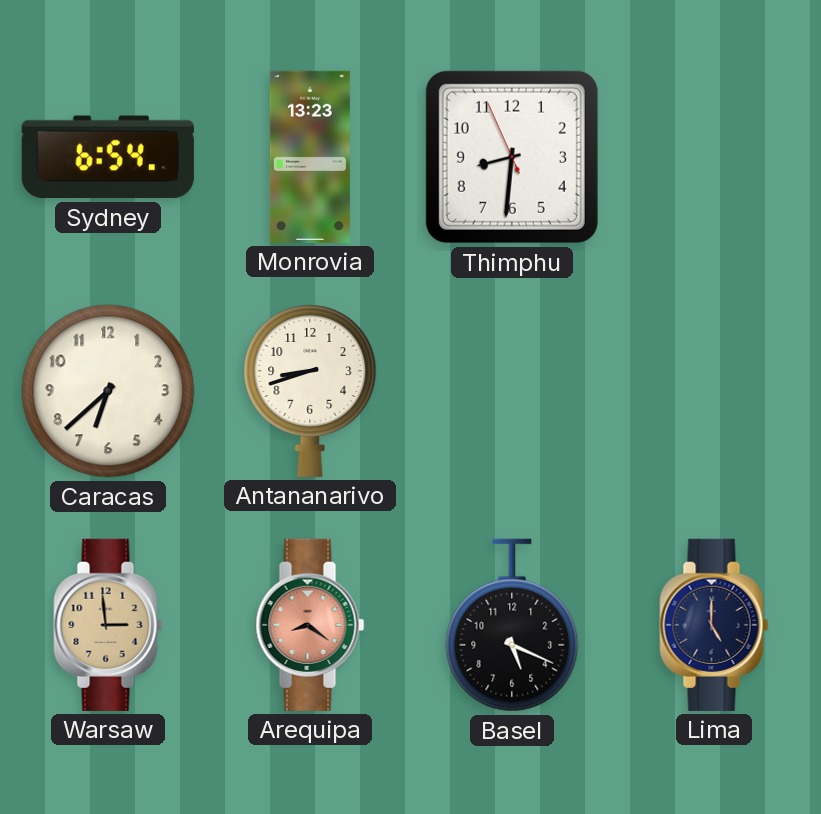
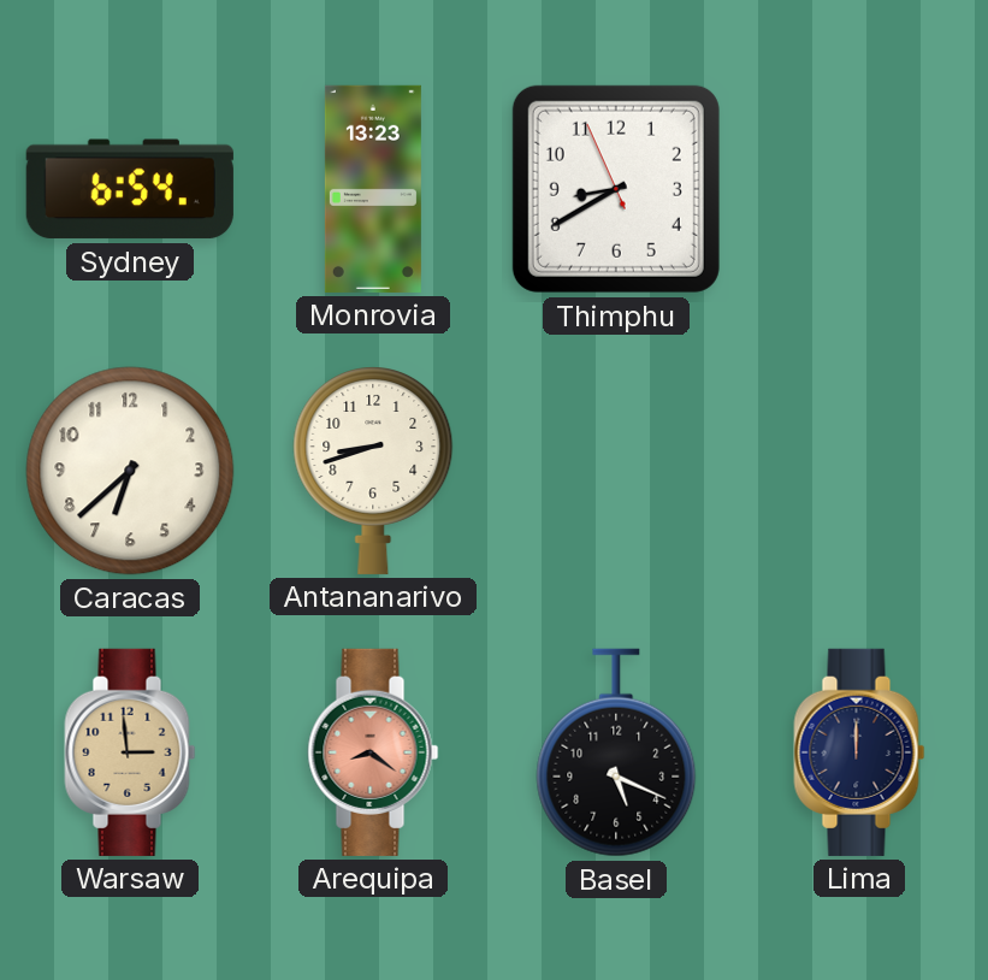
Thimphu: 8:30 -> 8:39 (616, 189)
Lima: 5:00 -> 12:00 (859, 752)
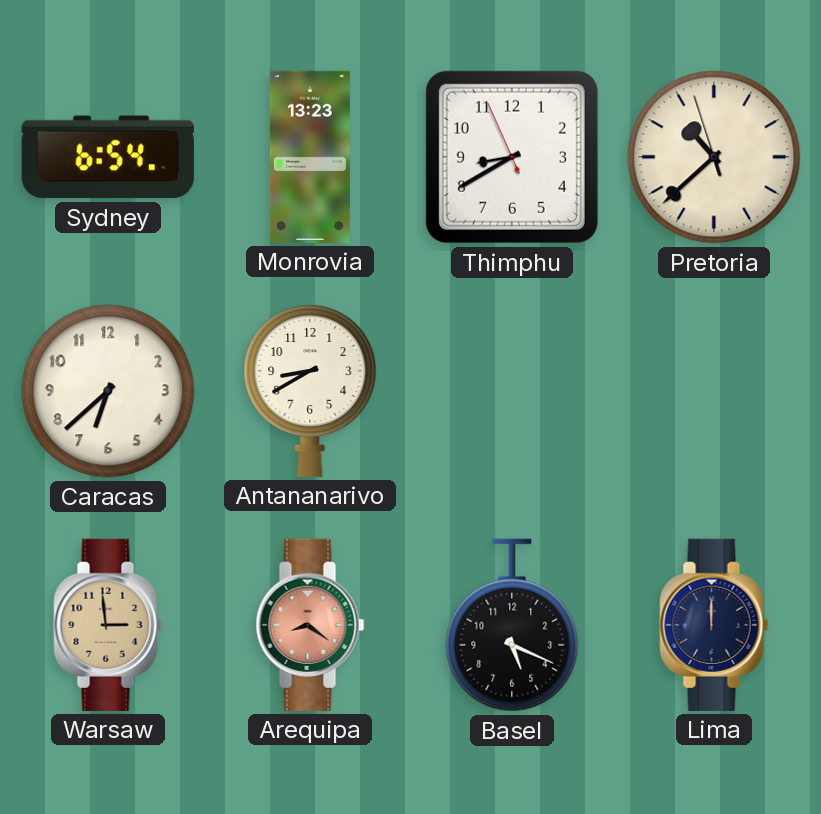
Pretoria: none -> 10:37 (714, 157)
Antananarivo: 8:42 -> 8:40 (310, 391)
